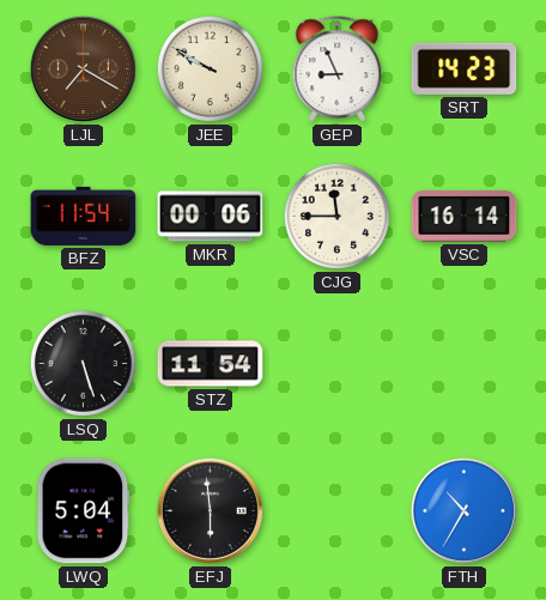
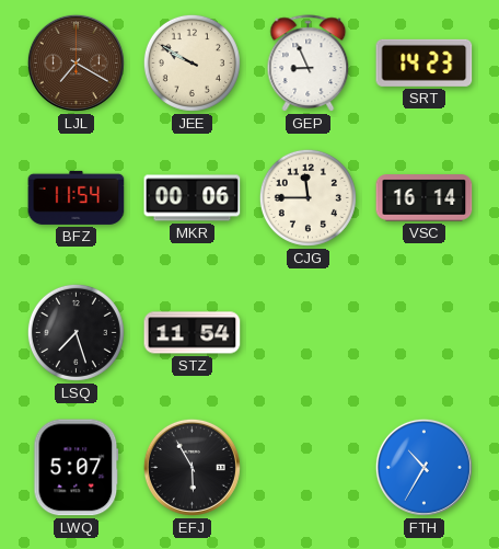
LSQ: 5:27 -> 7:27 (76, 332)
LWQ: 5:04 -> 5:07 (77, 468)
EFJ: 5:59 -> 5:55 (192, 467)
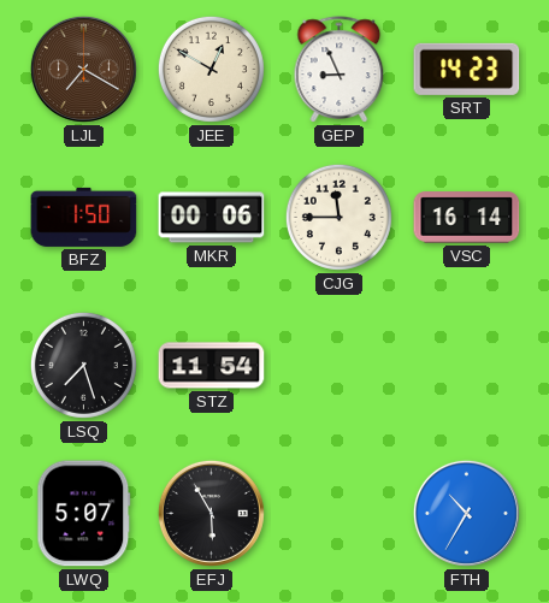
JEE: 9:50 -> 12:50 (211, 69)
BFZ: 11:54 -> 1:50 (84, 217)
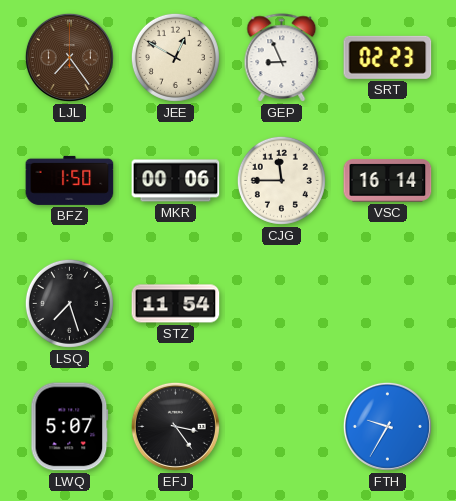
LJL: 7:20 -> 7:24 (69, 57)
SRT: 14:23 -> 02:23 (388, 57)
EFJ: 5:55 -> 3:24 (175, 426)
FTH: 10:35 -> 9:35 (387, 426)
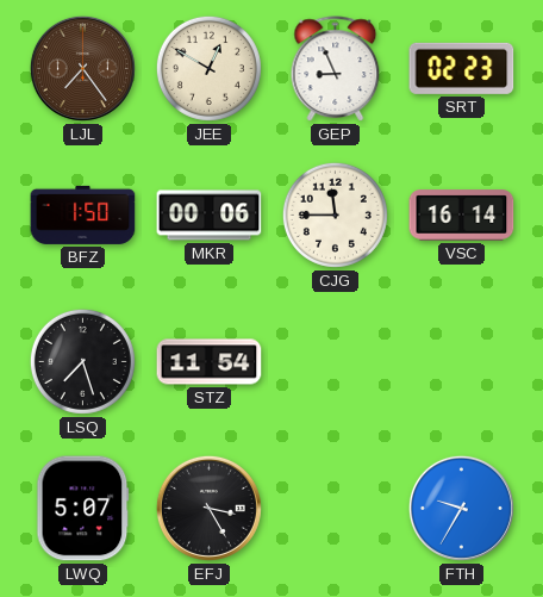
EFJ: 3:24 -> 3:25 (208, 508)
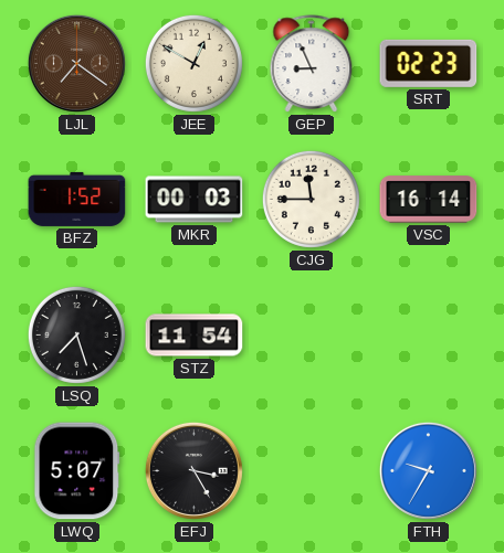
LJL: 7:24 -> 7:21 (76, 63)
BFZ: 1:50 -> 1:52 (77, 199)
MKR: 00:06 -> 00:03 (195, 200)
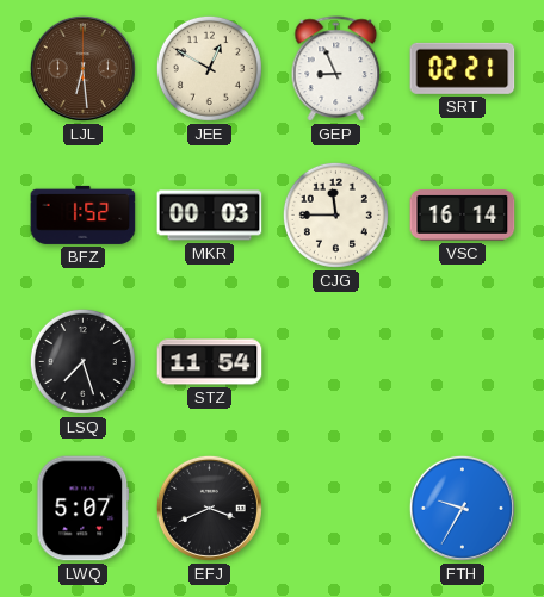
LJL: 7:21 -> 6:29 (82, 68)
SRT: 02:23 -> 02:21 (463, 68)
EFJ: 3:25 -> 3:41 (209, 508)
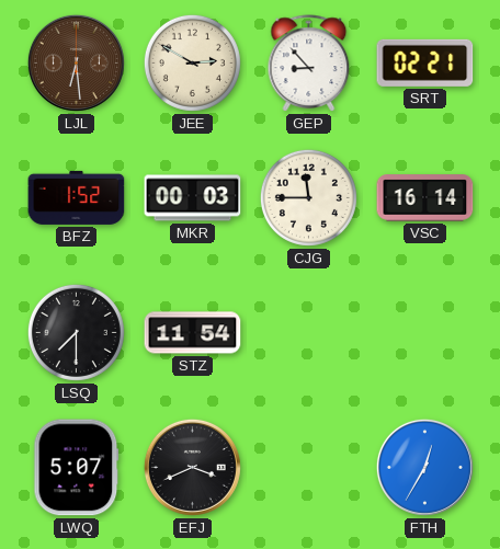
JEE: 12:50 -> 2:50 (192, 62)
GEP: 8:56 -> 8:53 (309, 64)
LSQ: 7:27 -> 7:30 (76, 332)
FTH: 9:35 -> 12:35 (424, 467)
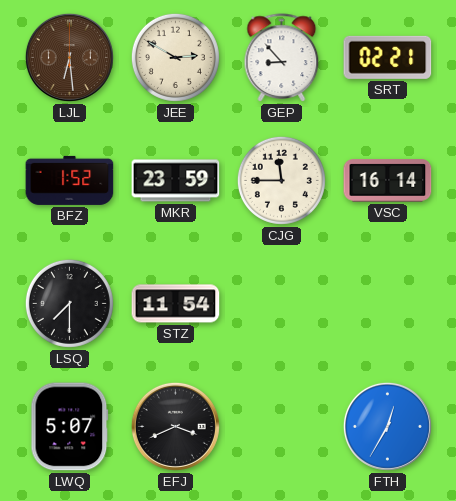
MKR: 00:03 -> 23:59 (176, 181)
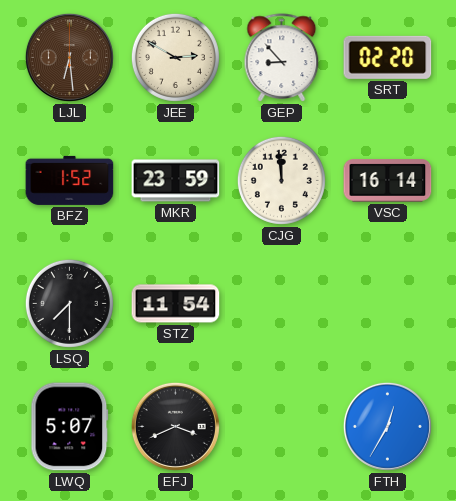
SRT: 02:21 -> 02:20 (388, 57)
CJG: 11:45 -> 11:59 (281, 180)
